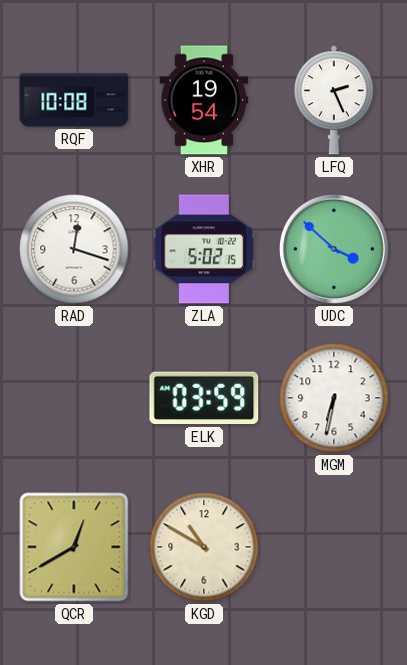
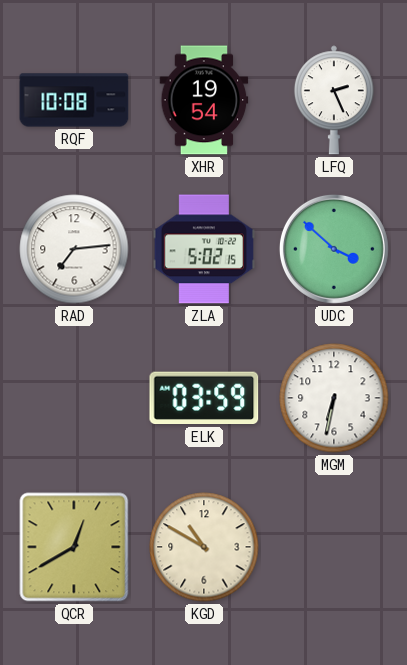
RAD: 12:18 -> 7:14 (74, 249)
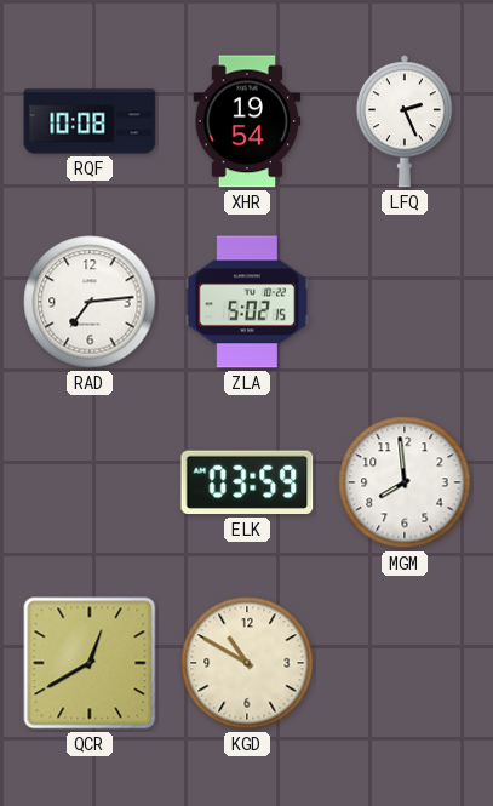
UDC: 3:52 -> none (334, 249)
MGM: 6:32 -> 7:59 (405, 482)
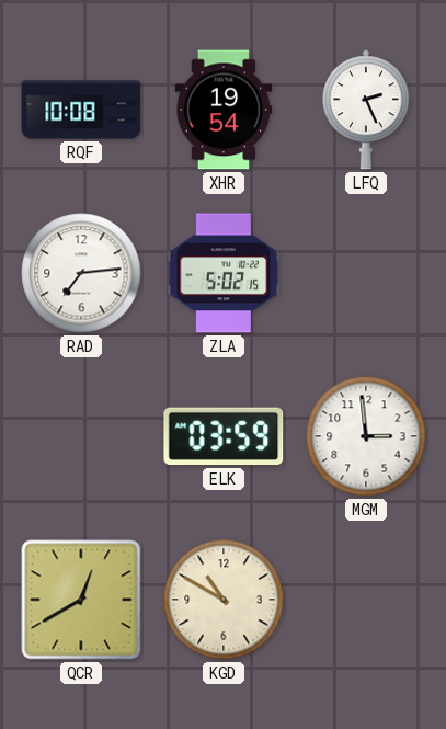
MGM: 7:59 -> 2:59 (366, 436)
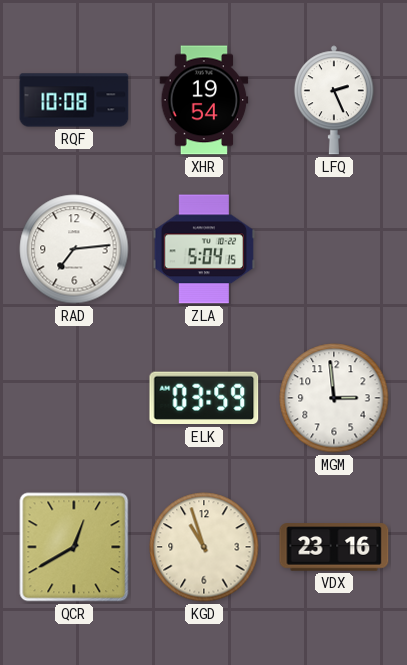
ZLA: 5:02 -> 5:04 (203, 249)
KGD: 10:50 -> 10:57 (204, 547)
VDX: none -> 23:16 (334, 547)
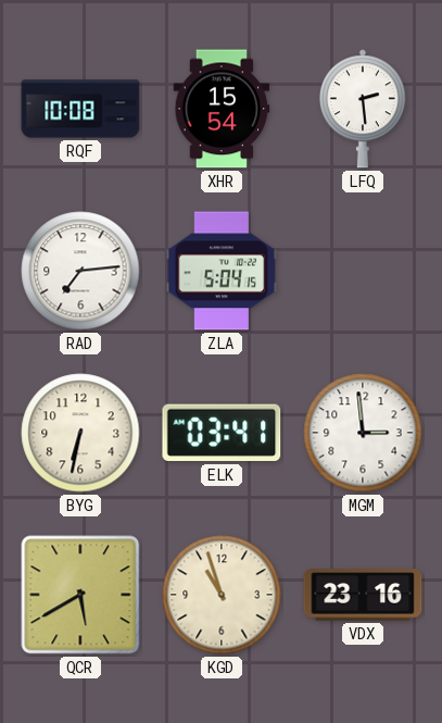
XHR: 19:54 -> 15:54 (222, 109)
LFQ: 2:26 -> 2:29 (363, 109)
BYG: none -> 6:32 (80, 433)
ELK: 03:59 -> 03:41 (222, 433)
QCR: 12:40 -> 5:40 (80, 595)
